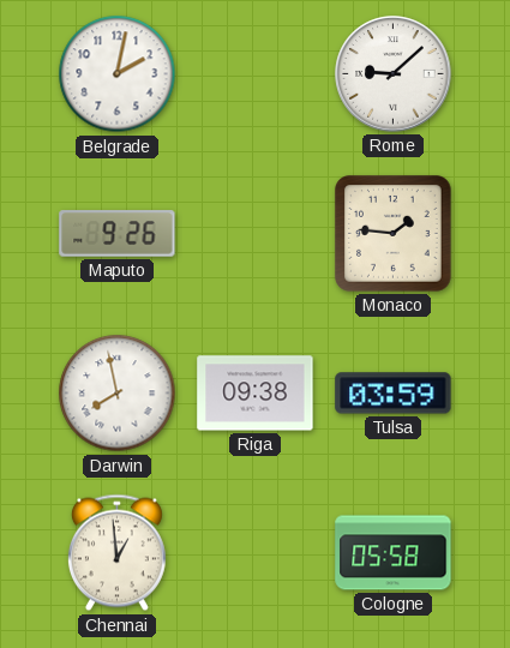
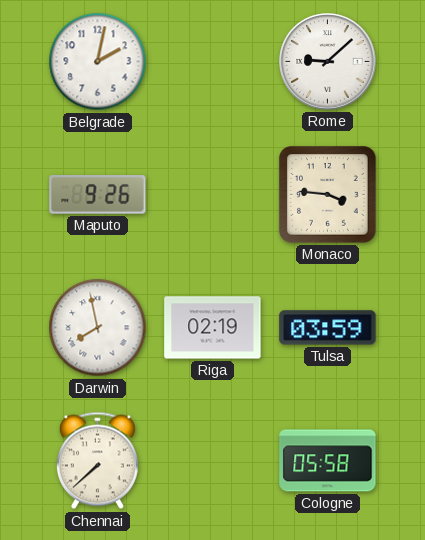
Monaco: 1:46 -> 3:46 (328, 195)
Riga: 09:38 -> 02:19 (213, 328)
Chennai: 12:59 -> 7:38 (97, 461)
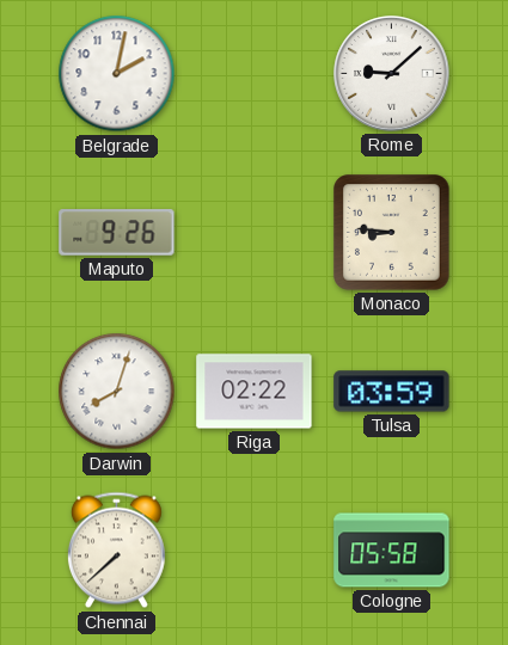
Monaco: 3:46 -> 8:46 (392, 233)
Darwin: 7:58 -> 8:03 (117, 392)
Riga: 02:19 -> 02:22 (255, 392)
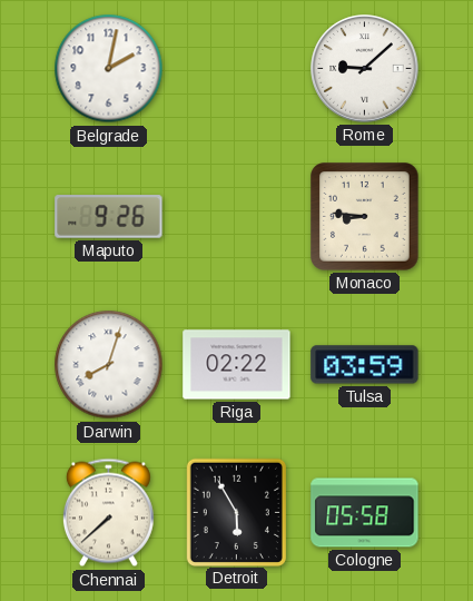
Detroit: none -> 5:55 (236, 512)
